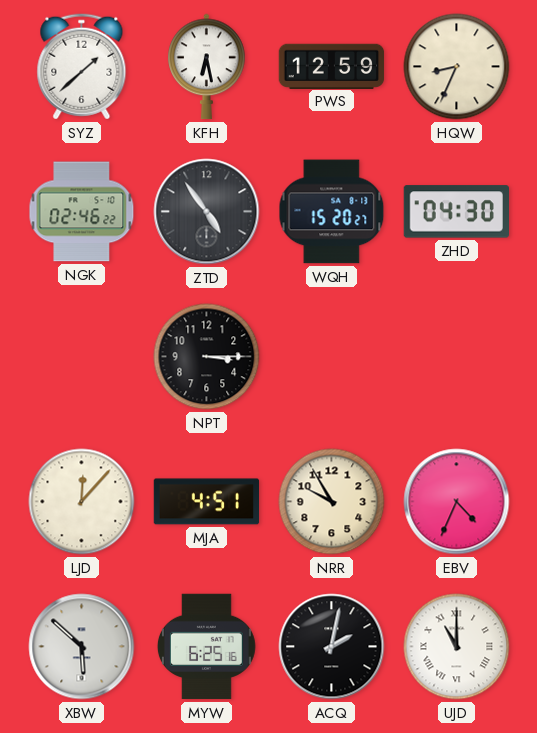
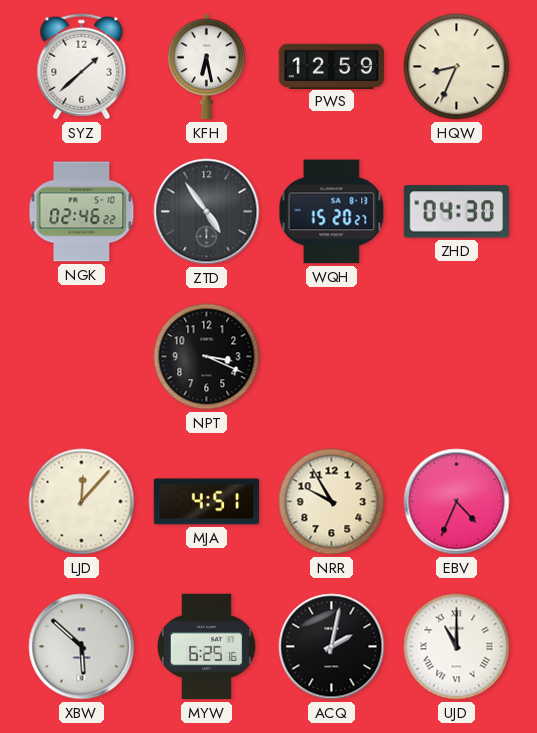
NPT: 3:15 -> 3:19 (207, 357)
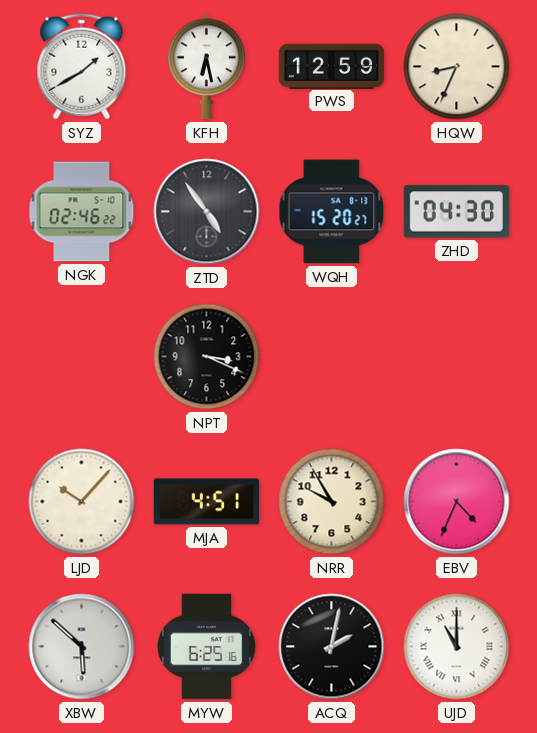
SYZ: 1:38 -> 1:40 (82, 67)
LJD: 12:07 -> 10:07 (82, 502)
